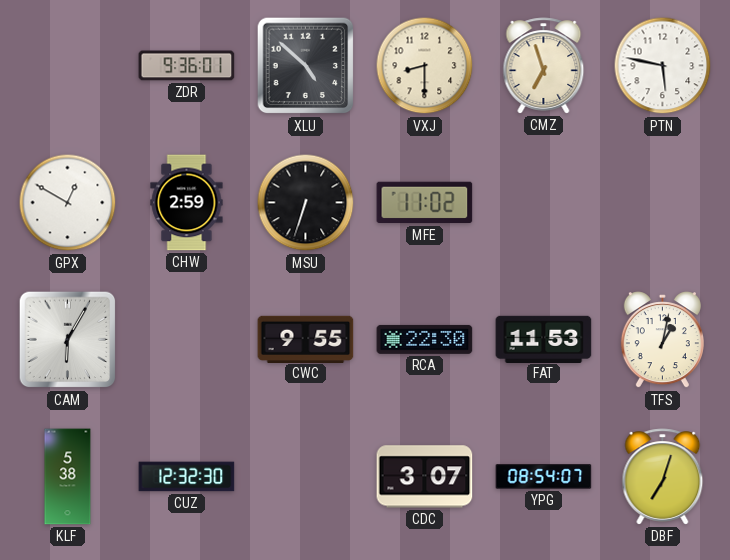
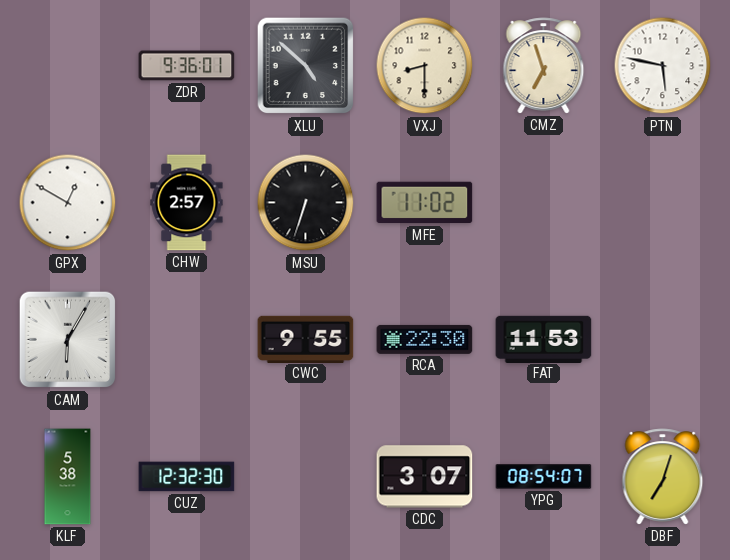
CHW: 2:59 -> 2:57 (187, 203)
TFS: 1:02 -> none (662, 340)
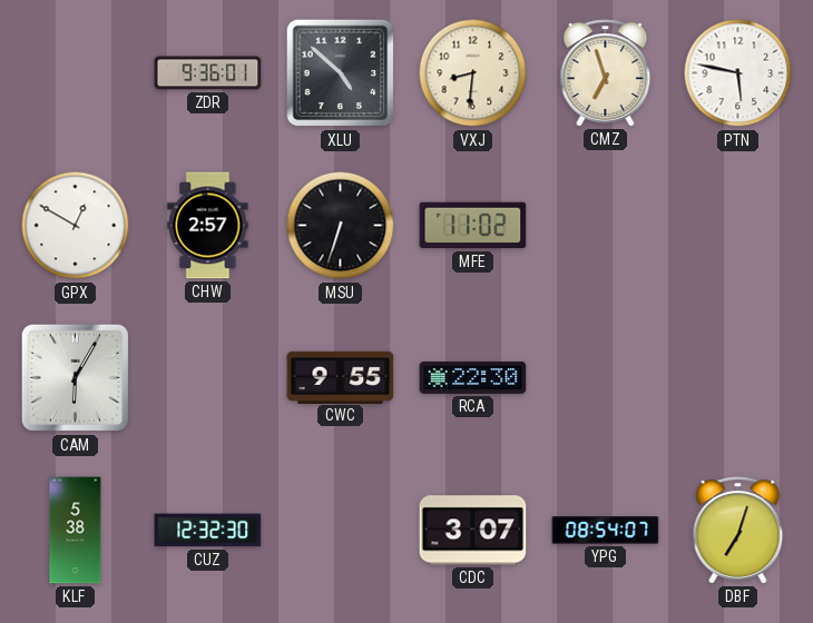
VXJ: 8:30 -> 8:31 (473, 73)
FAT: 11:53 -> none (544, 339)
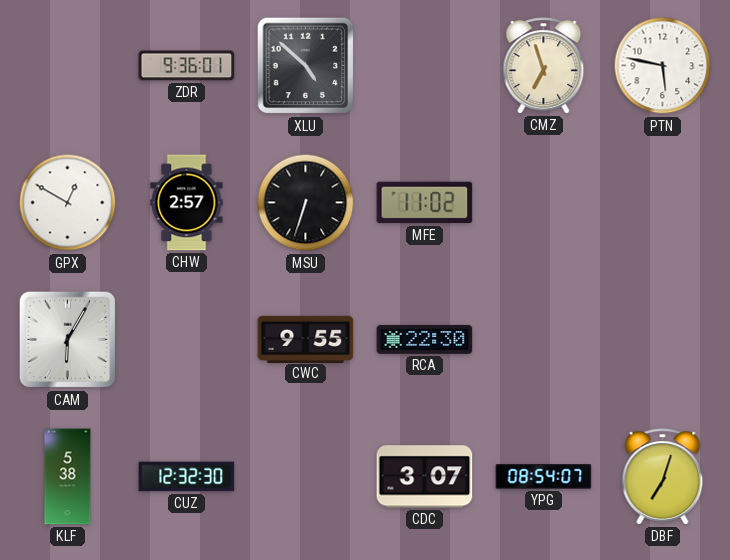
VXJ: 8:31 -> none (473, 73)
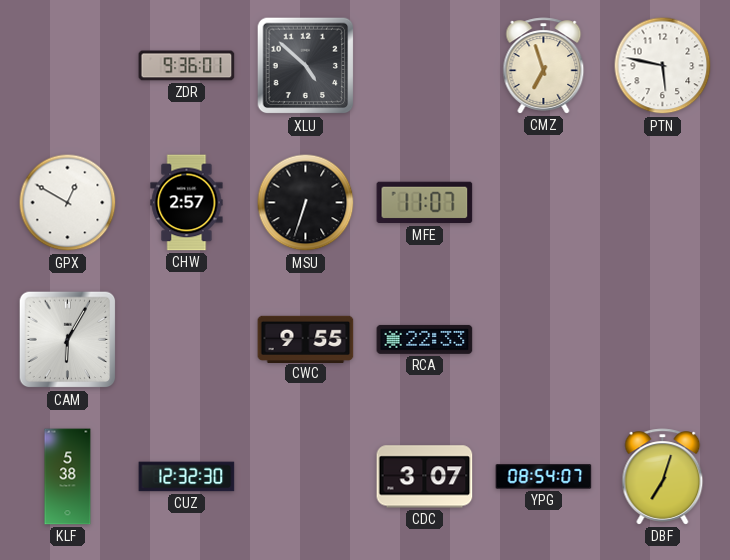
MFE: 11:02 -> 11:07 (425, 203)
RCA: 22:30 -> 22:33 (425, 339)
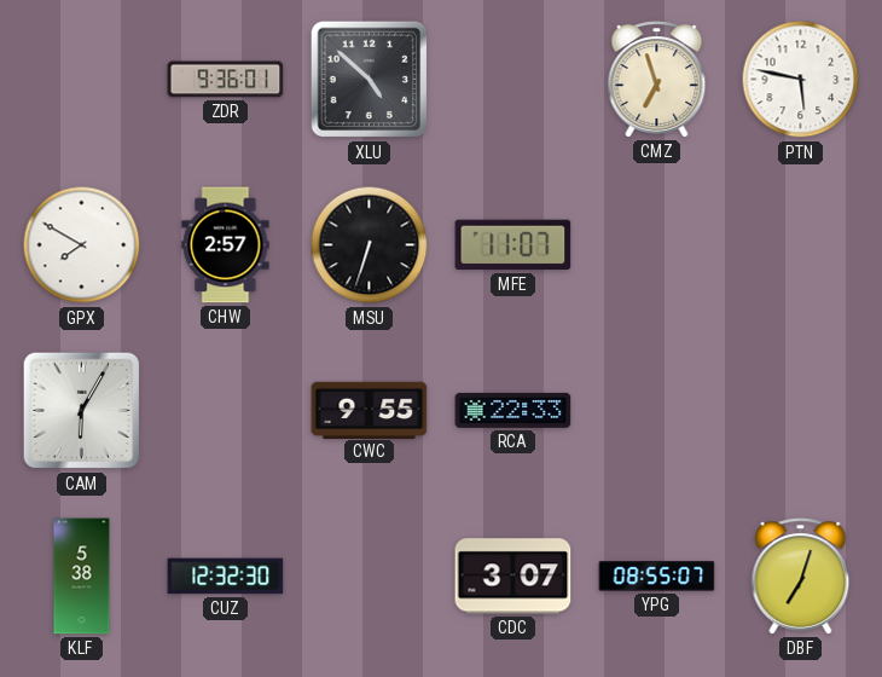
GPX: 12:50 -> 7:50 (82, 245)
YPG: 08:54 -> 08:55 (657, 577)
